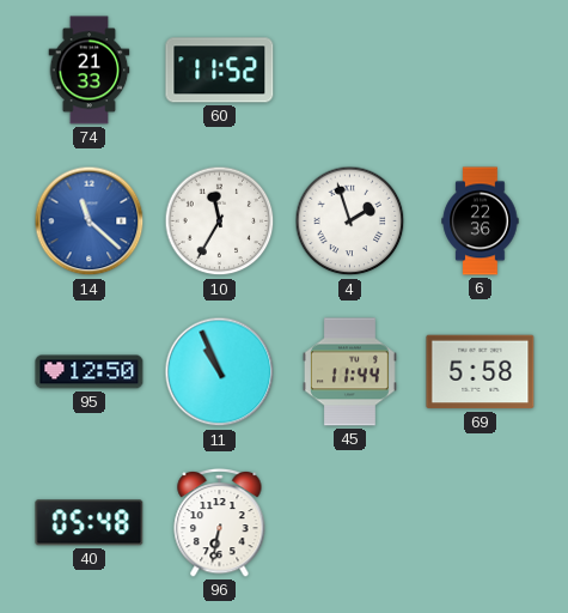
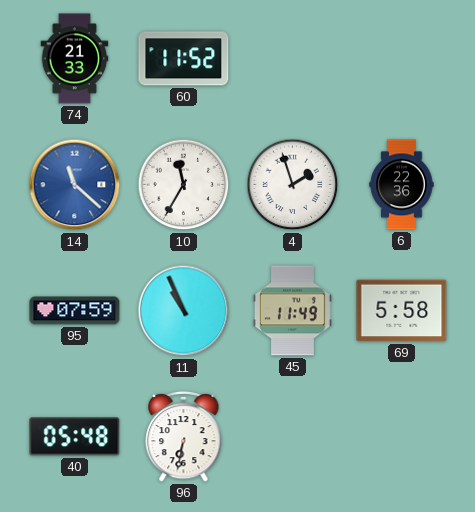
95: 12:50 -> 07:59 (75, 311)
45: 11:44 -> 11:49 (292, 311)
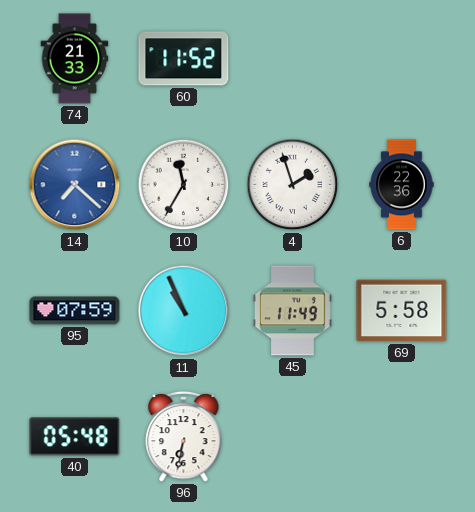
14: 11:22 -> 7:22 (75, 185)
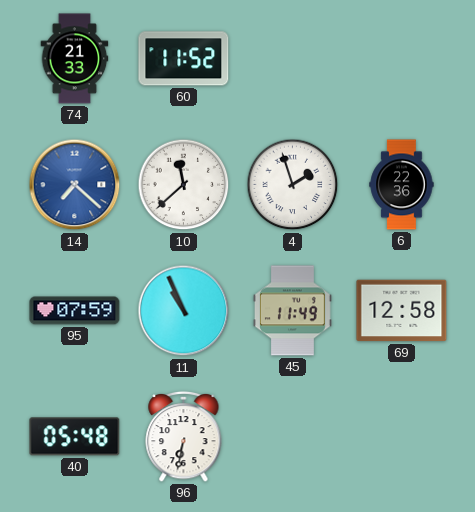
10: 11:35 -> 11:38 (184, 185)
69: 5:58 -> 12:58 (402, 311)
